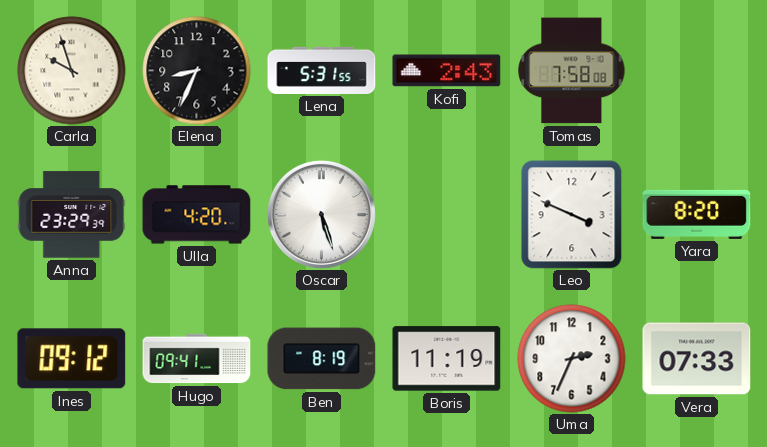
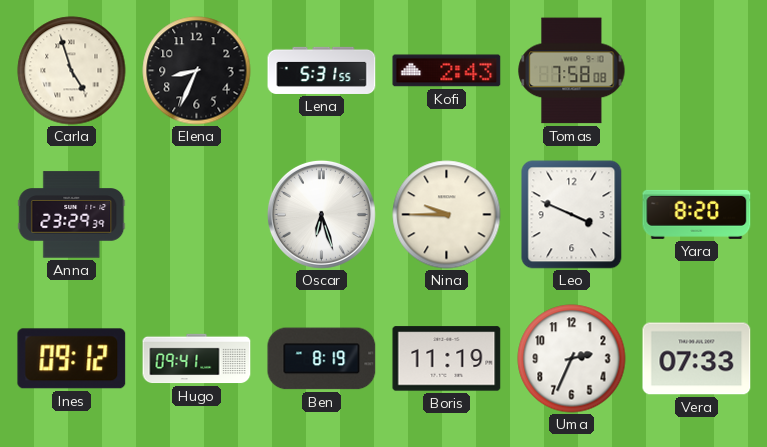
Carla: 9:57 -> 4:57 (72, 71)
Ulla: 4:20 -> none (197, 215)
Oscar: 5:27 -> 6:27 (321, 214)
Nina: none -> 9:45 (447, 215)
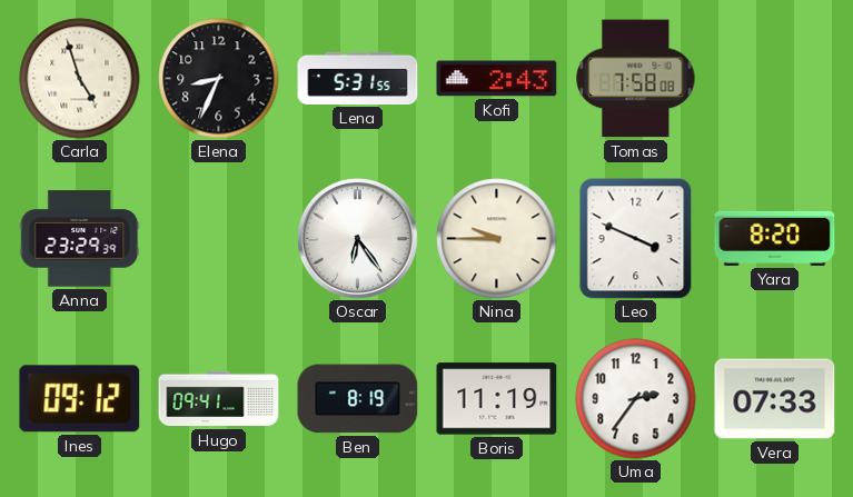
Oscar: 6:27 -> 6:24 (357, 238)
Uma: 2:34 -> 2:36 (636, 399)
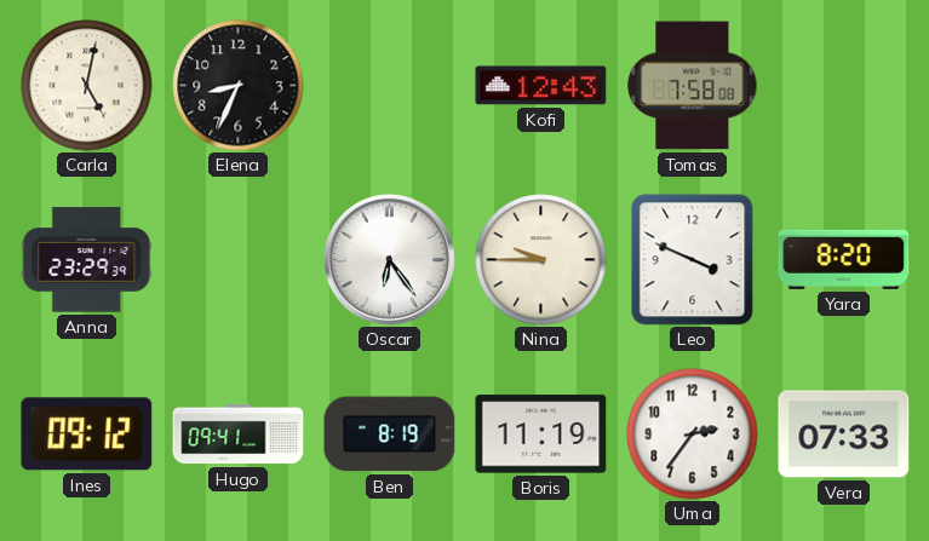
Carla: 4:57 -> 5:02 (87, 86)
Lena: 5:31 -> none (358, 78)
Kofi: 2:43 -> 12:43 (541, 86)
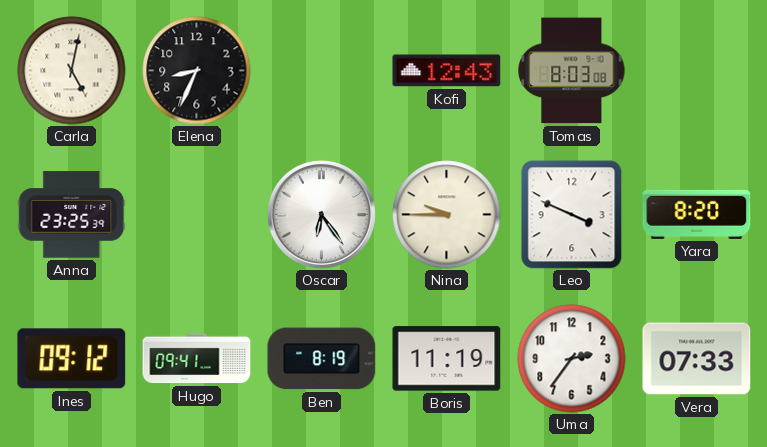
Tomas: 7:58 -> 8:03 (572, 71)
Anna: 23:29 -> 23:25 (72, 215)
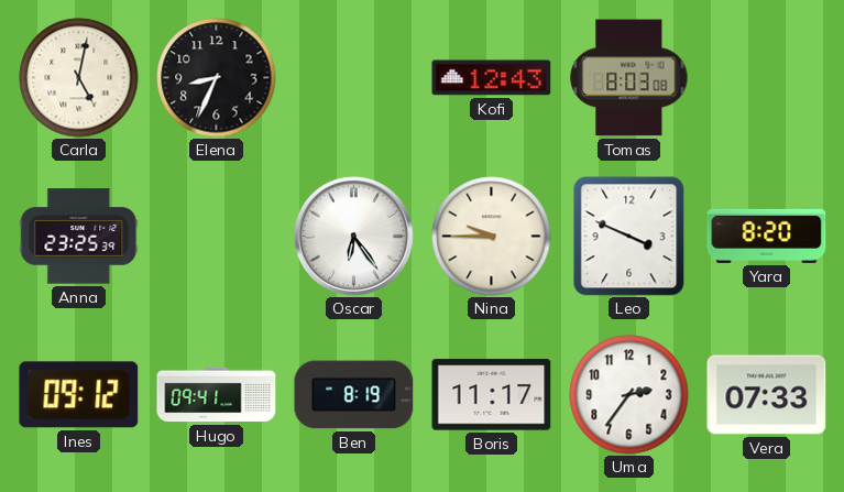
Boris: 11:19 -> 11:17 (492, 395)
